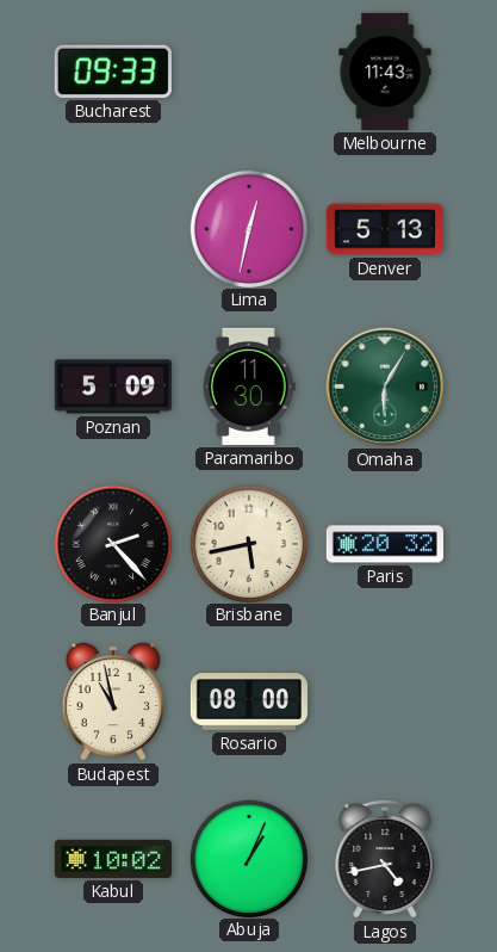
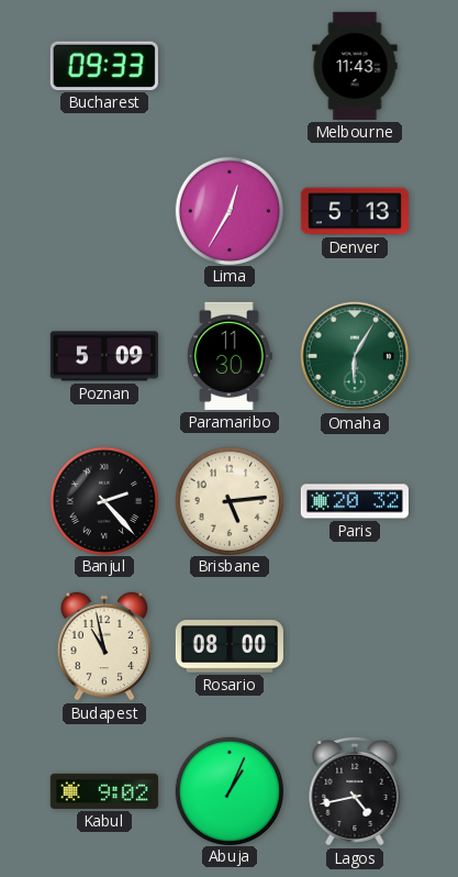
Lima: 12:32 -> 12:35 (228, 210)
Brisbane: 5:43 -> 5:14 (228, 500)
Kabul: 10:02 -> 9:02 (104, 791)
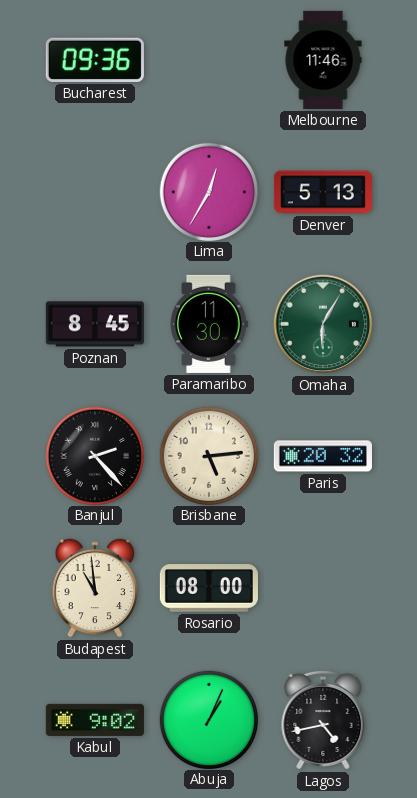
Bucharest: 09:33 -> 09:36 (95, 60)
Melbourne: 11:43 -> 11:46 (323, 60)
Poznan: 5:09 -> 8:45 (95, 324)
Budapest: 10:58 -> 10:59 (95, 588)
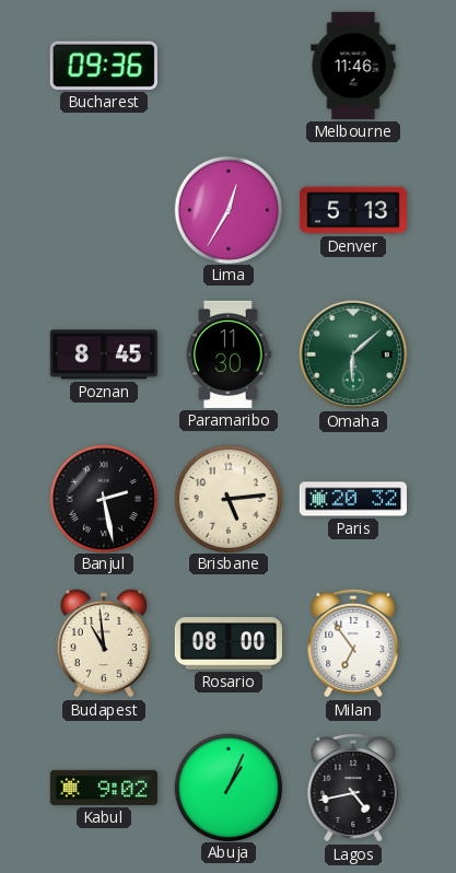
Omaha: 6:05 -> 6:08 (353, 354)
Banjul: 2:23 -> 2:28 (103, 498)
Milan: none -> 6:54 (353, 643)
